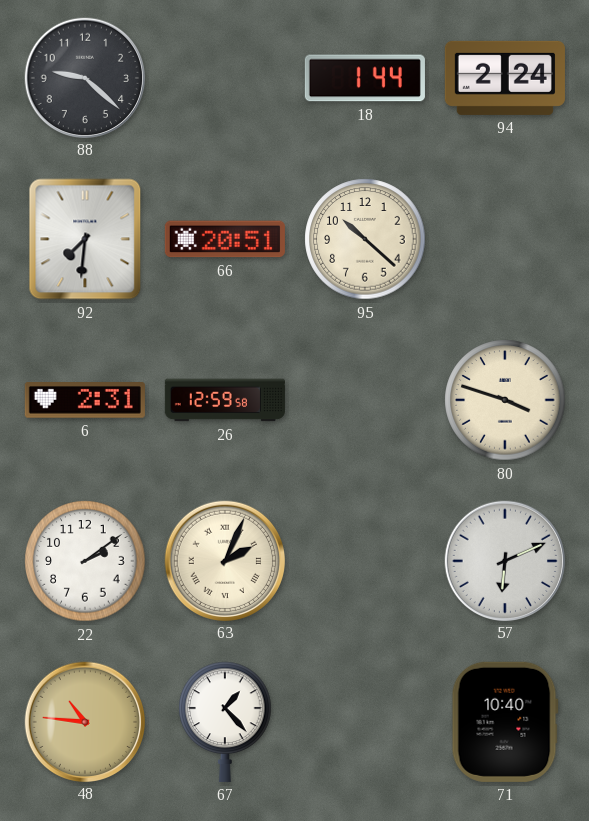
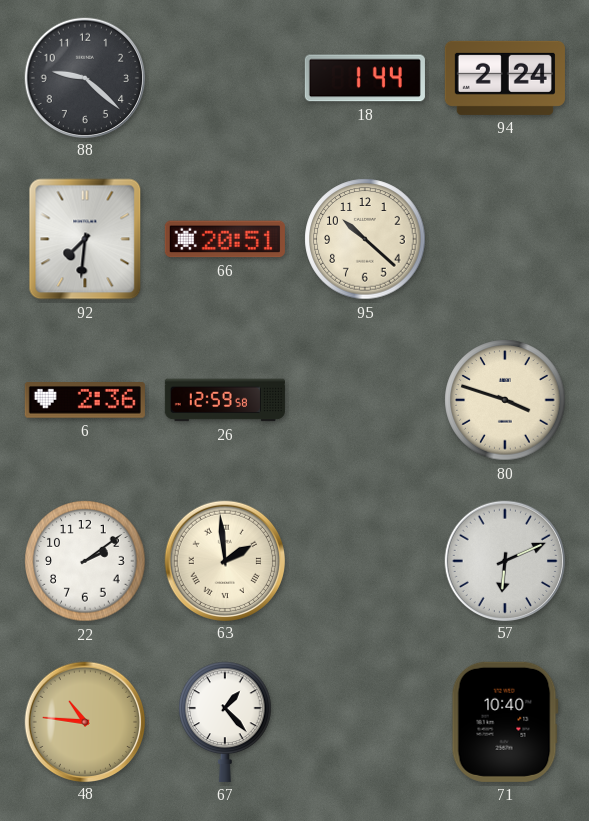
6: 2:31 -> 2:36 (85, 401)
63: 2:04 -> 1:59 (224, 560)
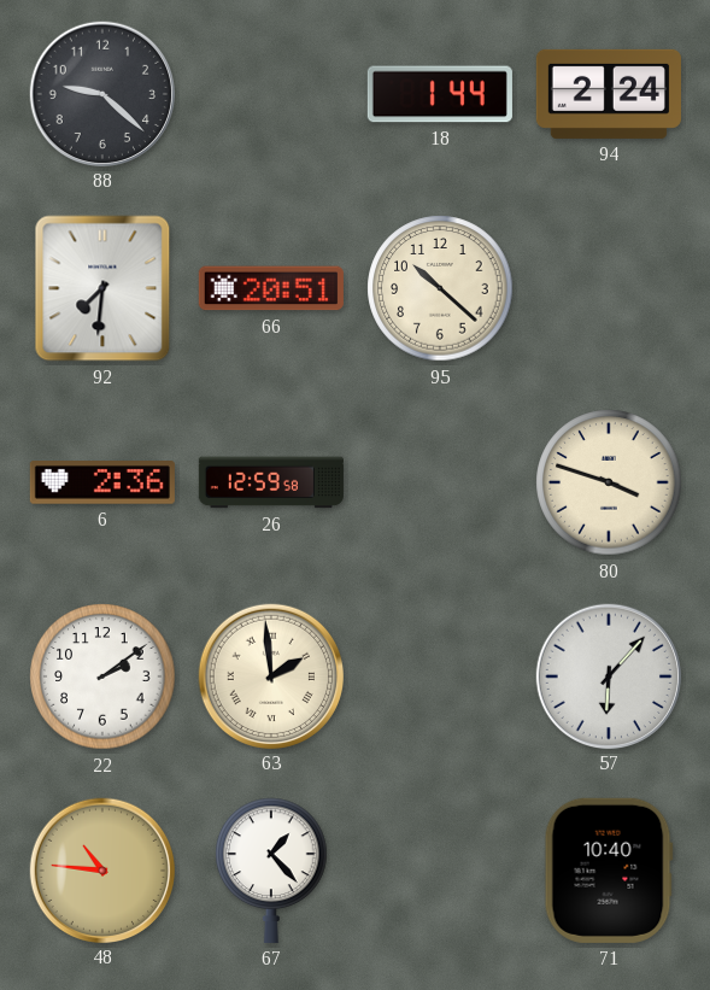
57: 6:11 -> 6:07 (608, 675)
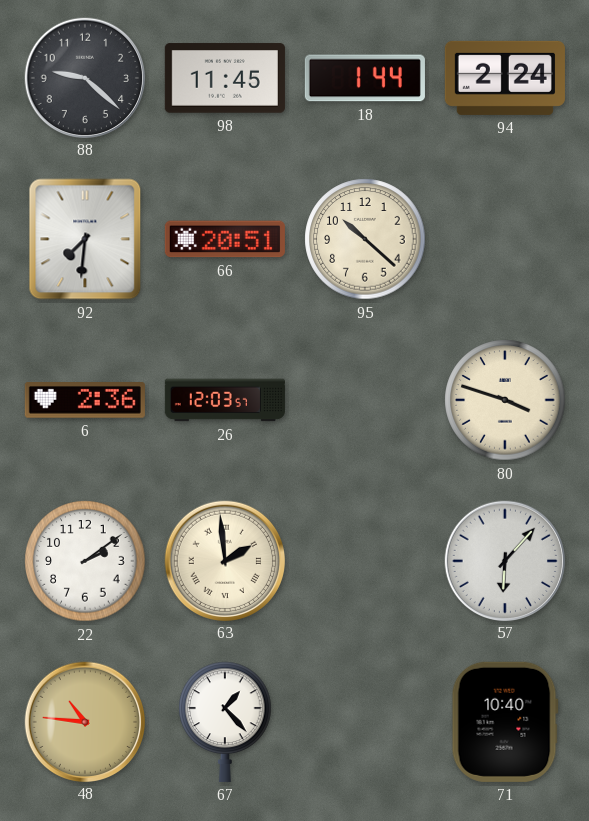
98: none -> 11:45 (225, 78)
26: 12:59 -> 12:03 (225, 400)
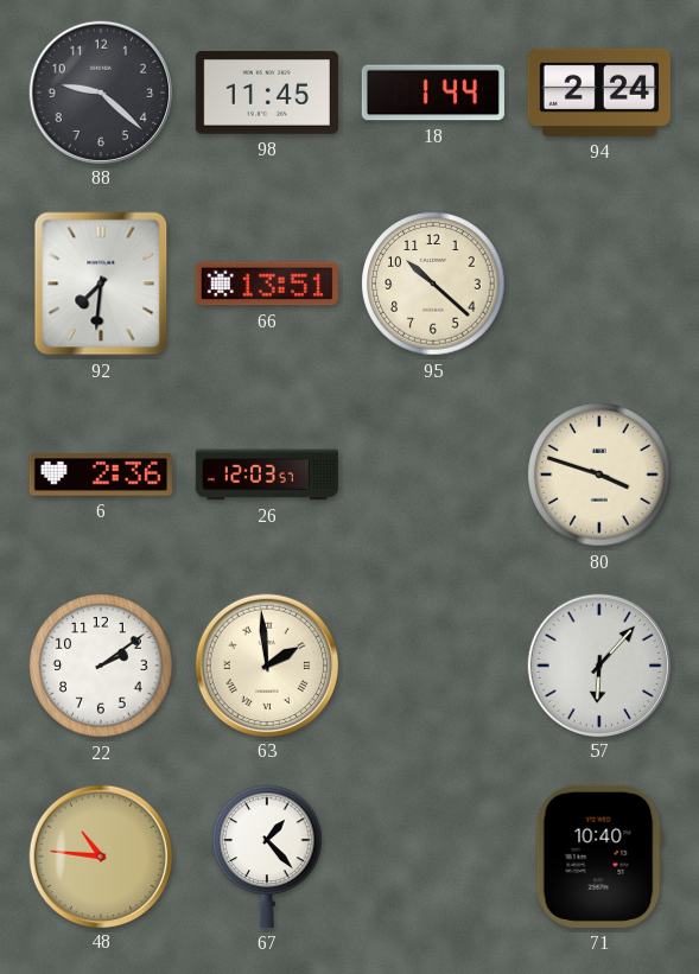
66: 20:51 -> 13:51 (267, 284)
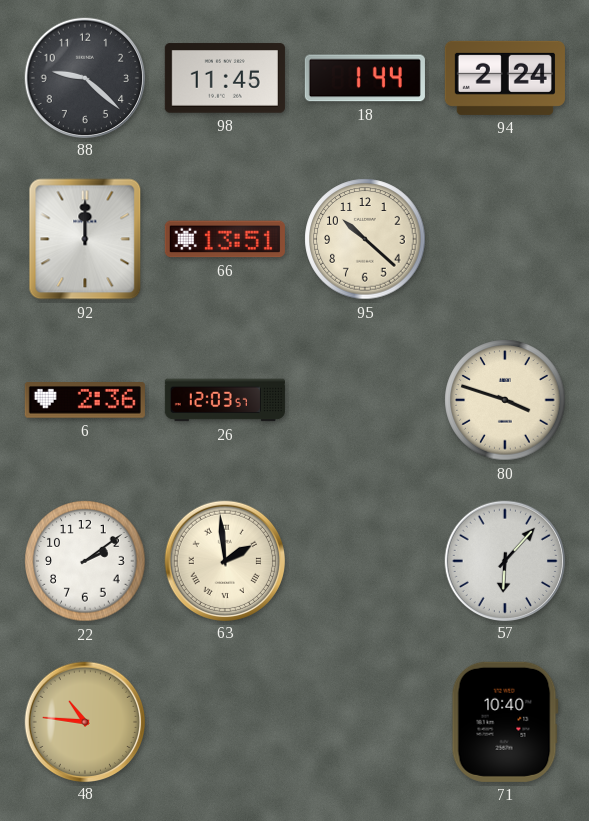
92: 7:31 -> 12:00 (85, 239)
67: 1:23 -> none (267, 857)
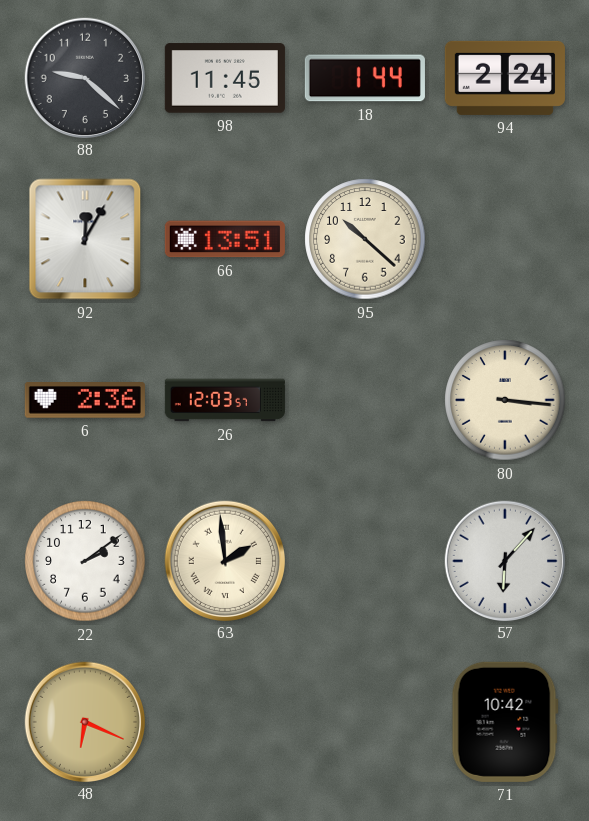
92: 12:00 -> 12:05 (85, 239)
80: 3:48 -> 3:16 (505, 400)
48: 10:46 -> 6:19 (84, 721)
71: 10:40 -> 10:42 (505, 722)
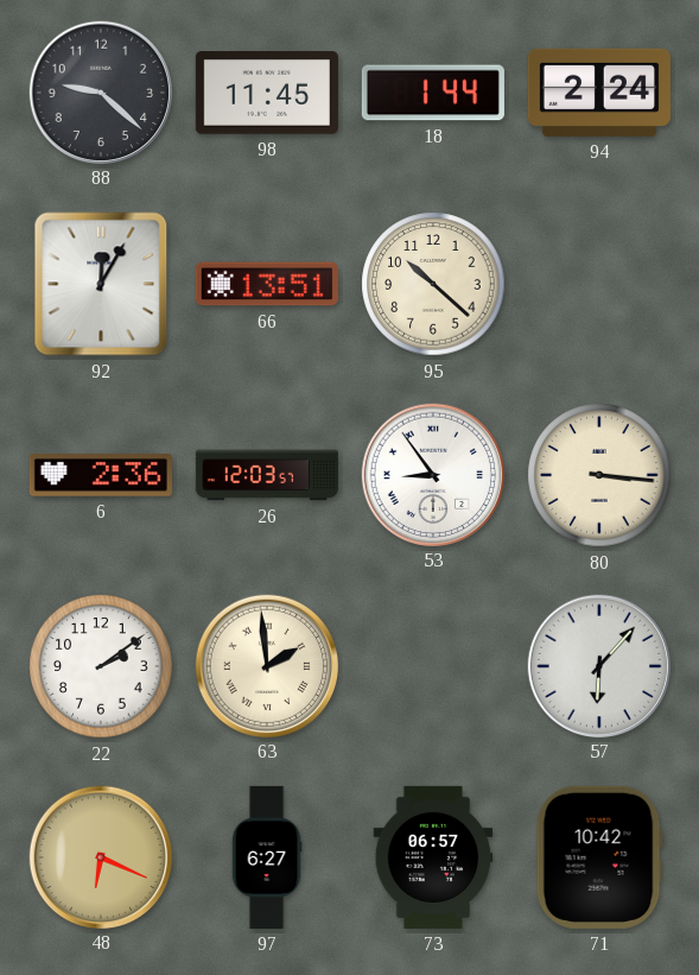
53: none -> 8:54 (432, 474)
97: none -> 6:27 (267, 857)
73: none -> 06:57 (433, 857)
